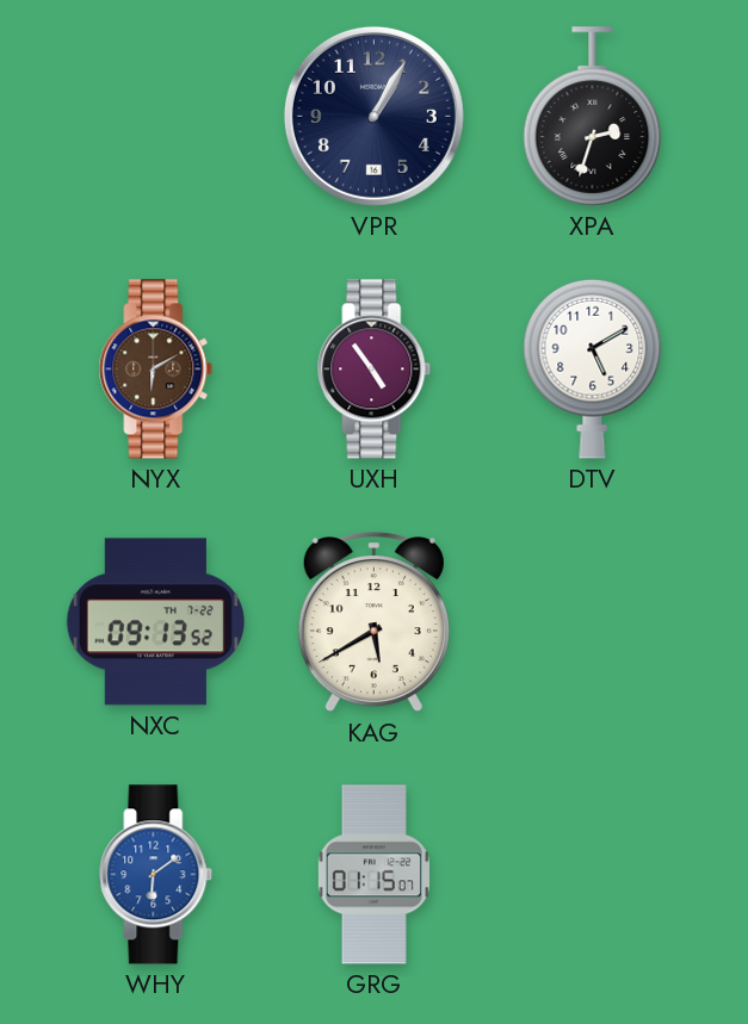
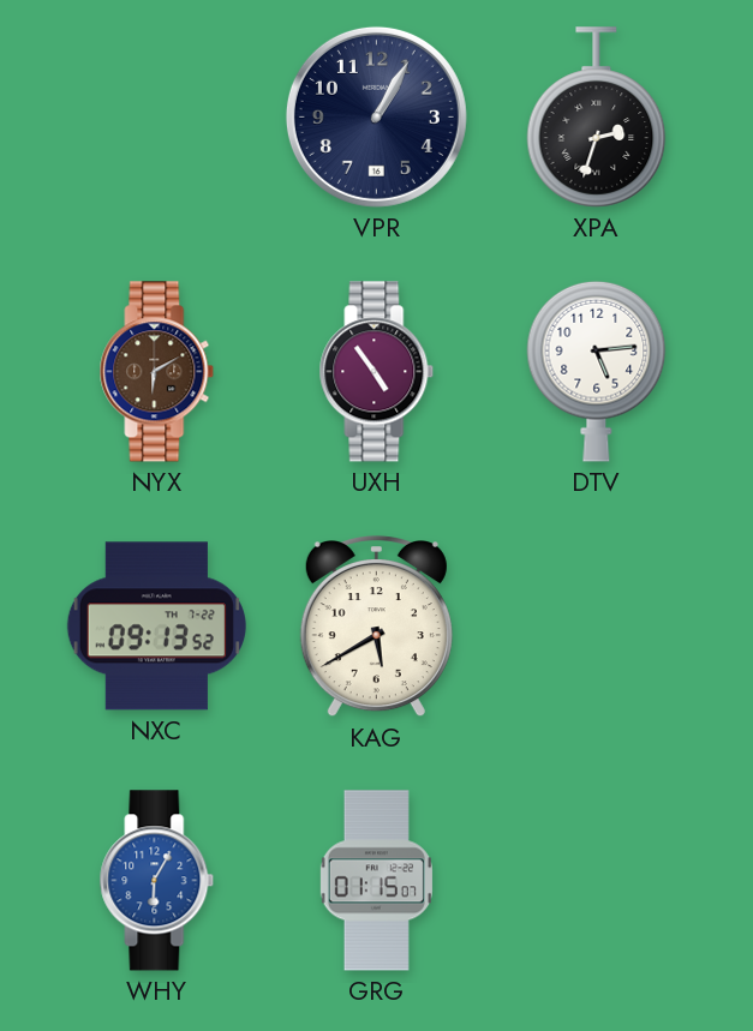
DTV: 5:10 -> 5:14 (597, 371)
WHY: 6:09 -> 6:05 (157, 881)
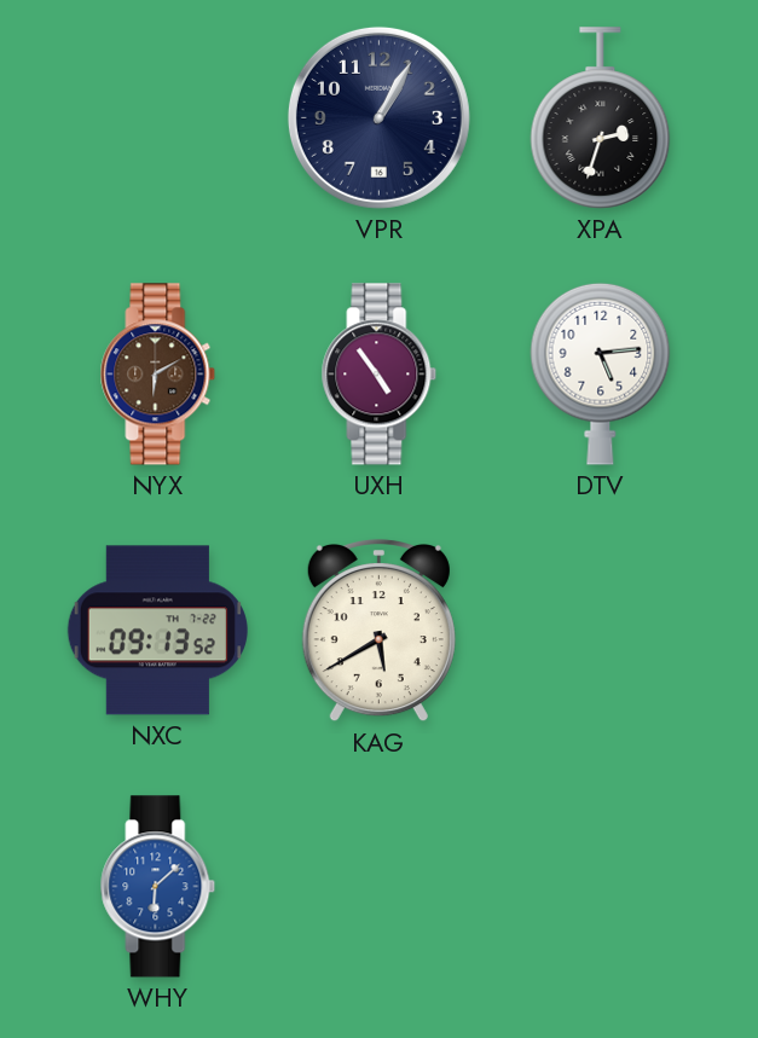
WHY: 6:05 -> 6:08 (158, 887)
GRG: 01:15 -> none (376, 881)
